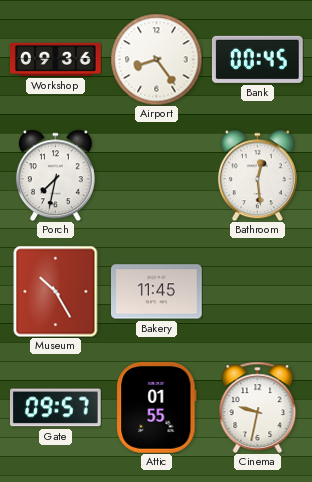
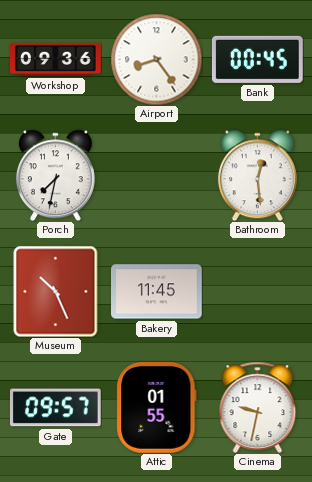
Museum: 10:25 -> 10:26 (56, 291)
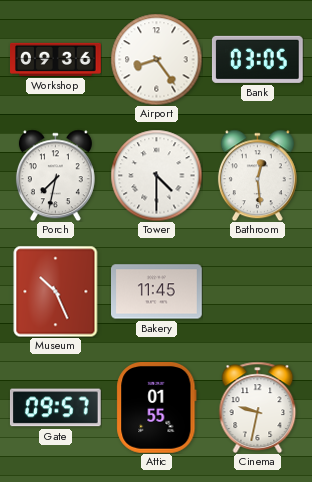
Bank: 00:45 -> 03:05 (257, 59)
Tower: none -> 4:30 (156, 175)
